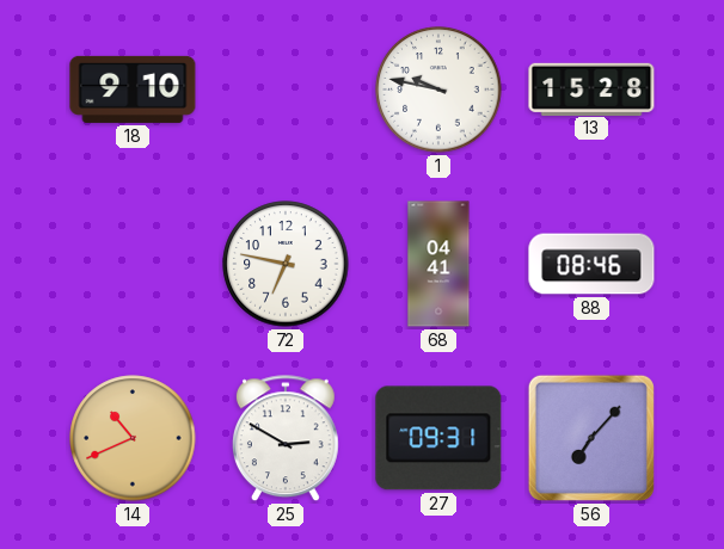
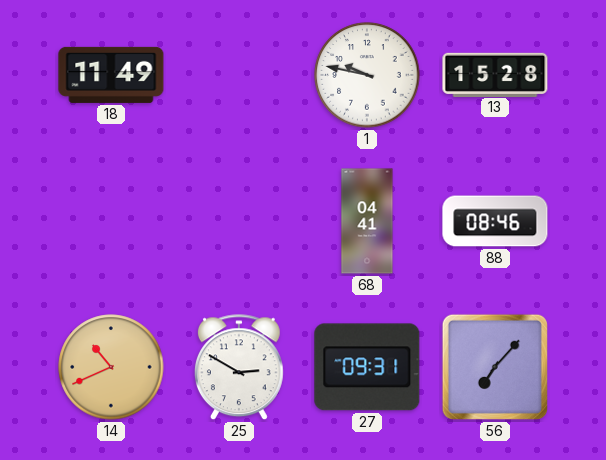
18: 9:10 -> 11:49 (111, 75)
72: 6:47 -> none (286, 264)
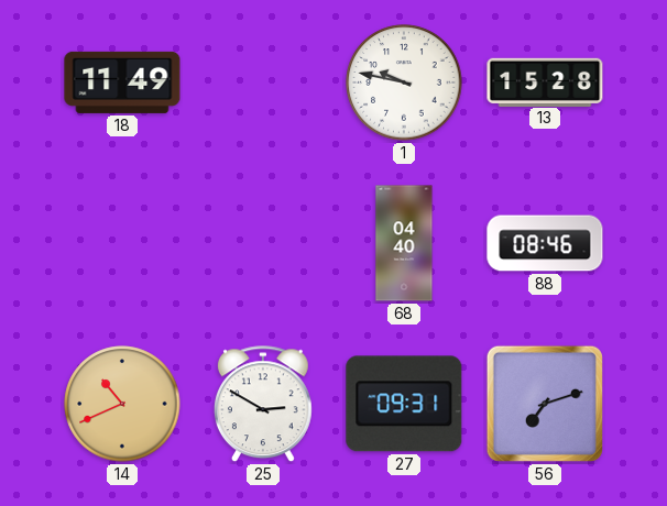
68: 04:41 -> 04:40 (404, 243)
56: 7:07 -> 7:12 (545, 404)
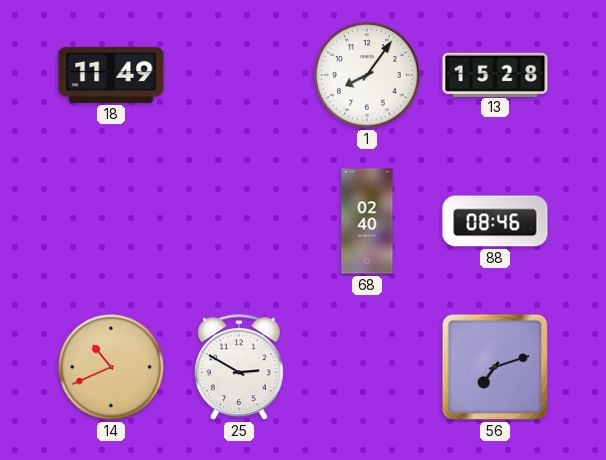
1: 9:47 -> 8:06 (367, 75)
68: 04:40 -> 02:40 (367, 221)
27: 09:31 -> none (404, 404)
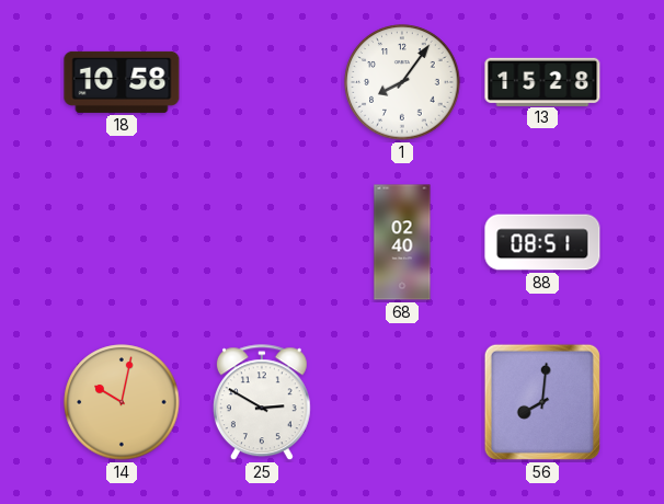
18: 11:49 -> 10:58 (122, 82)
88: 08:46 -> 08:51 (542, 242)
14: 10:41 -> 10:02 (122, 402)
56: 7:12 -> 8:01 (542, 402)
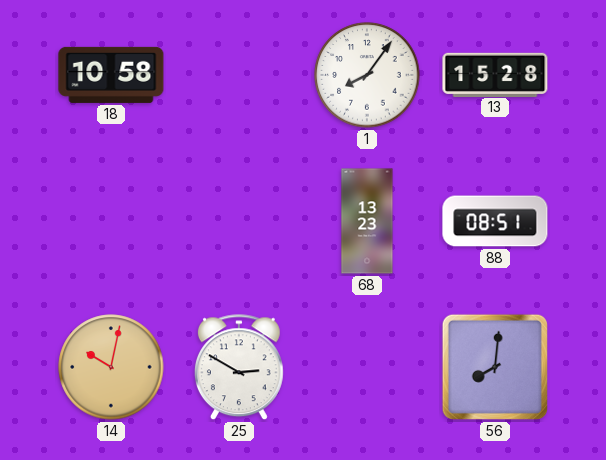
68: 02:40 -> 13:23 (367, 221)
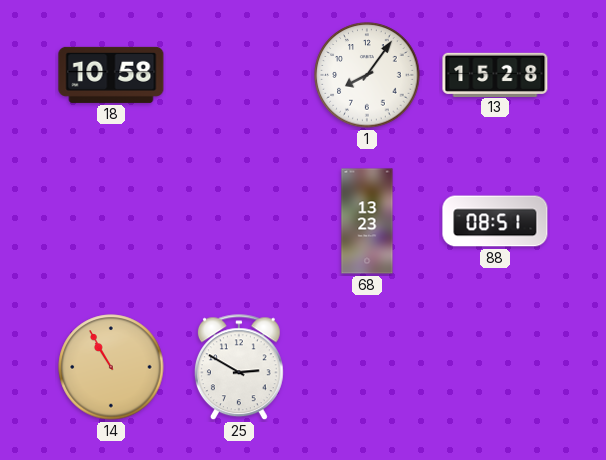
14: 10:02 -> 10:55 (111, 367)
56: 8:01 -> none (495, 367)
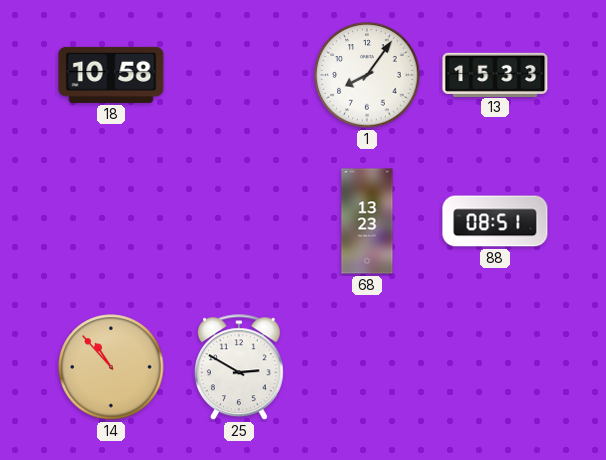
13: 15:28 -> 15:33 (495, 74)
14: 10:55 -> 10:53 (111, 367)
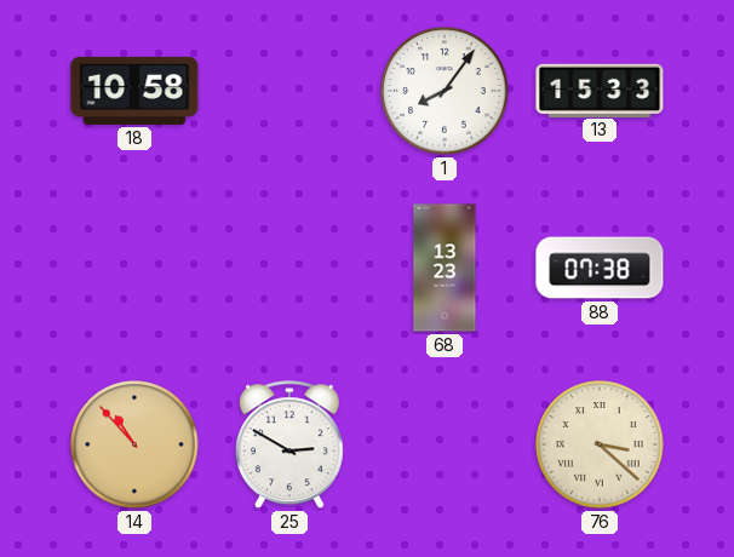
88: 08:51 -> 07:38 (600, 268)
76: none -> 3:22 (600, 444)
